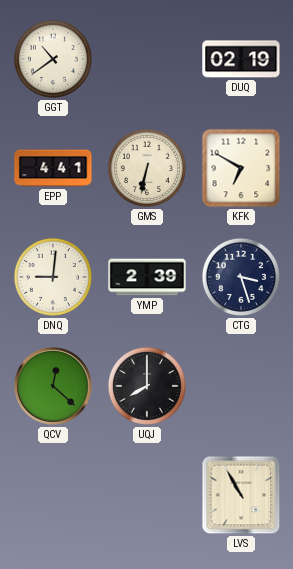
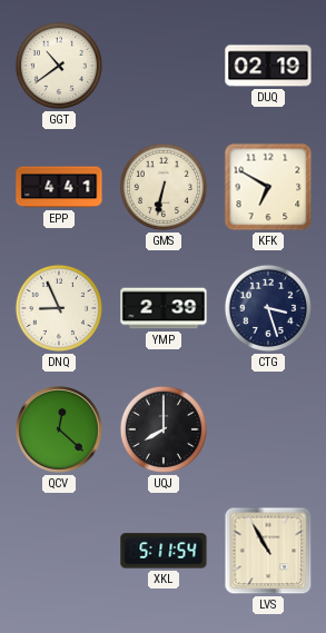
DNQ: 9:01 -> 8:56 (59, 308)
XKL: none -> 5:11 (164, 551)
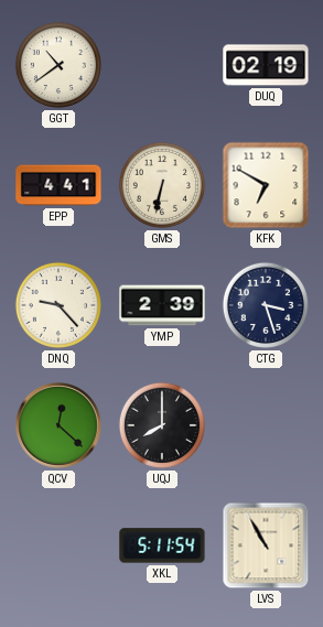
DNQ: 8:56 -> 9:23 (58, 305)
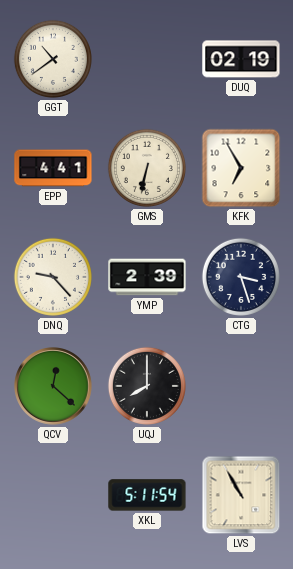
KFK: 6:50 -> 6:55 (241, 168)
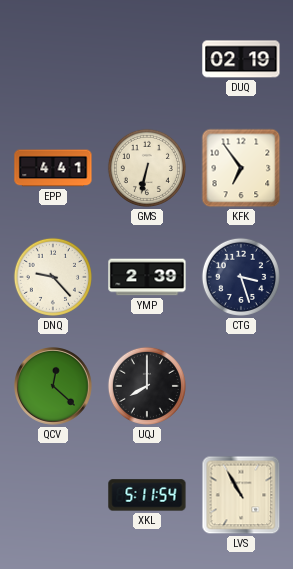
GGT: 10:39 -> none (53, 59)
KFK: 6:55 -> 6:54 (241, 168)
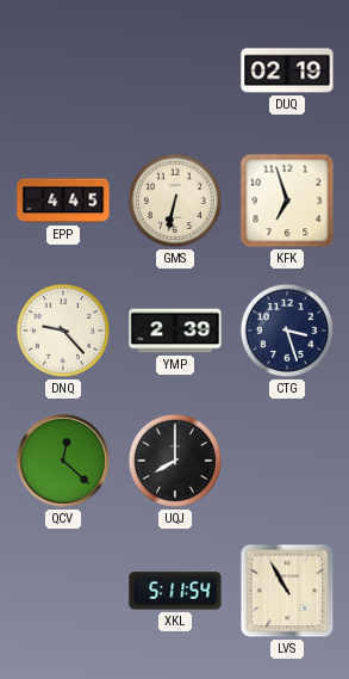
EPP: 4:41 -> 4:45 (63, 200)
KFK: 6:54 -> 6:57 (287, 200)
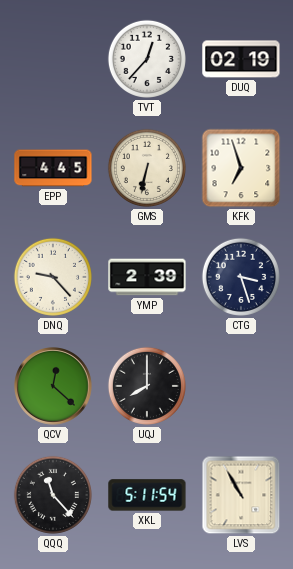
TVT: none -> 12:37 (147, 59)
QQQ: none -> 11:23 (53, 495)
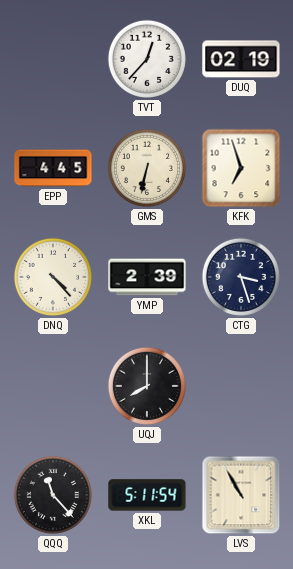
DNQ: 9:23 -> 4:23 (53, 277)
QCV: 12:22 -> none (54, 387)
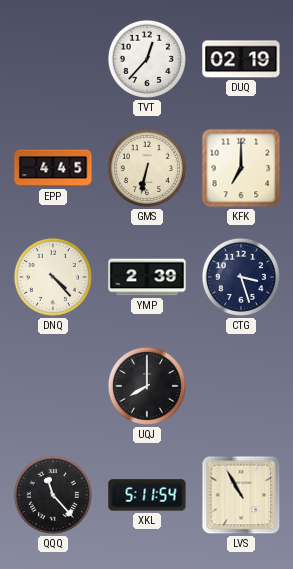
KFK: 6:57 -> 7:00 (241, 168)
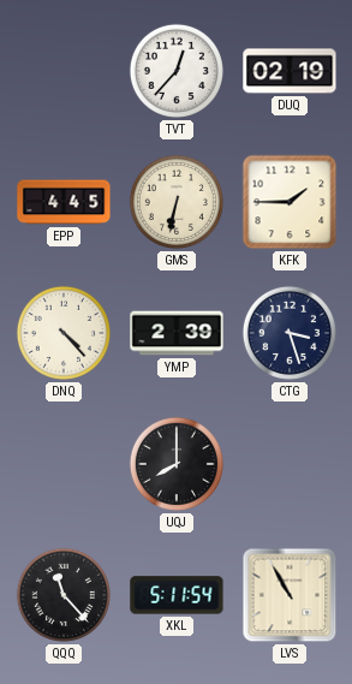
KFK: 7:00 -> 1:45 (290, 202)
